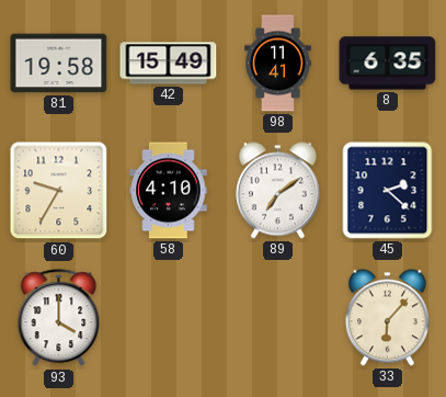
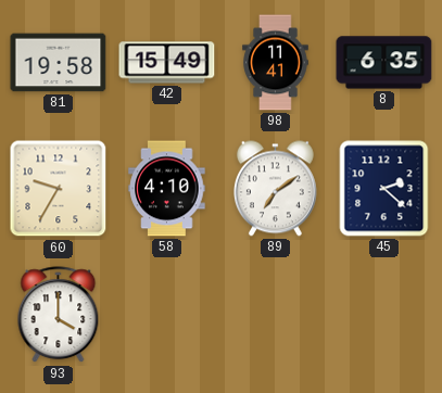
33: 6:07 -> none (387, 318)
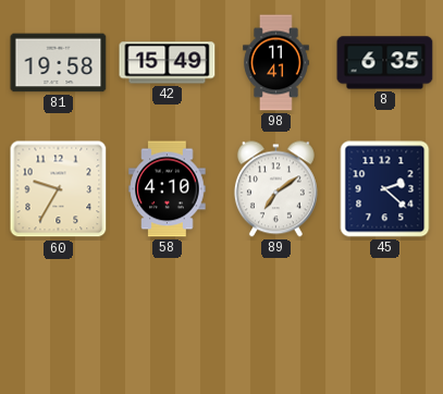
93: 4:00 -> none (59, 315)
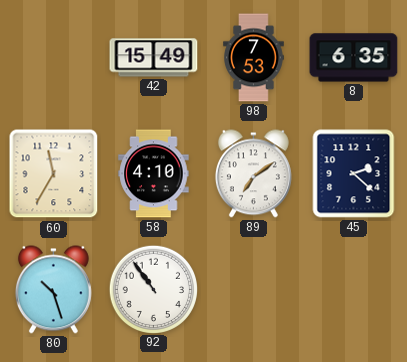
81: 19:58 -> none (59, 63)
98: 11:41 -> 7:53 (254, 58)
60: 9:35 -> 11:35 (54, 174)
80: none -> 10:27 (53, 290)
92: none -> 10:54 (153, 289)
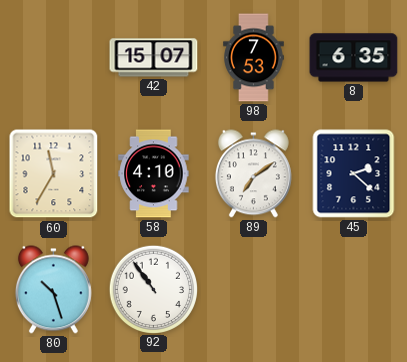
42: 15:49 -> 15:07 (154, 58)
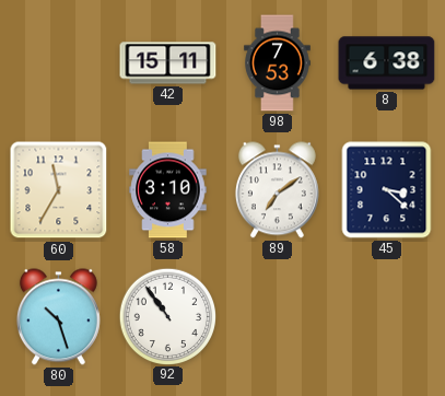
42: 15:07 -> 15:11 (168, 63)
8: 6:35 -> 6:38 (387, 63)
58: 4:10 -> 3:10 (168, 190)
45: 2:22 -> 3:22 (387, 190)
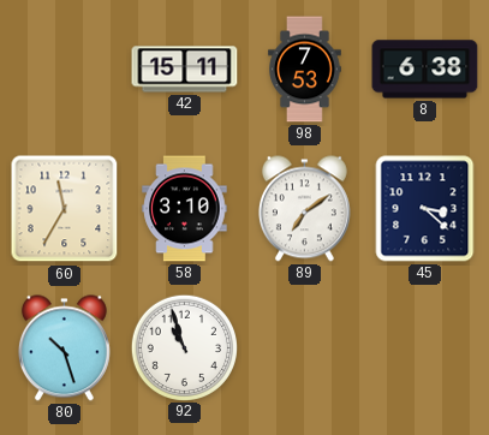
92: 10:54 -> 10:57 (184, 347)
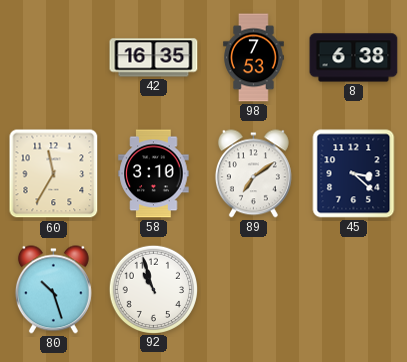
42: 15:11 -> 16:35 (154, 58)
